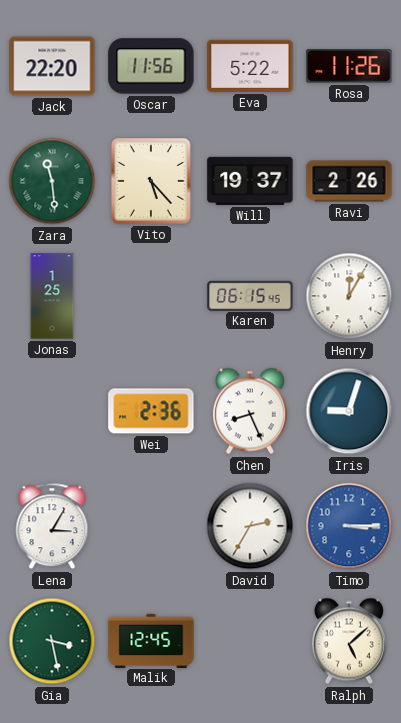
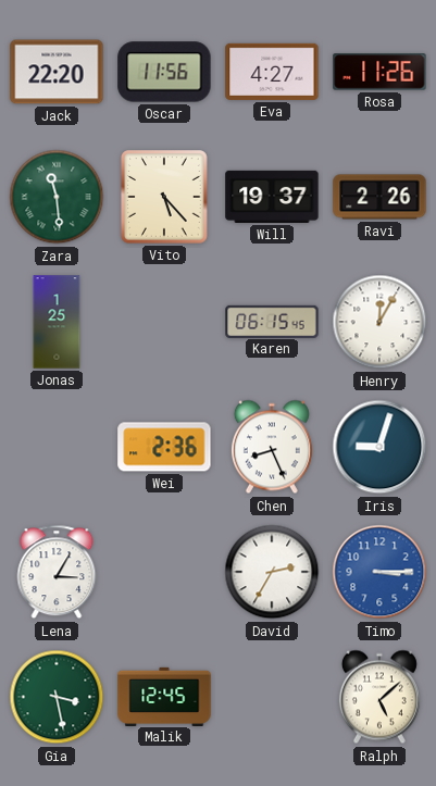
Eva: 5:22 -> 4:27 (272, 72)
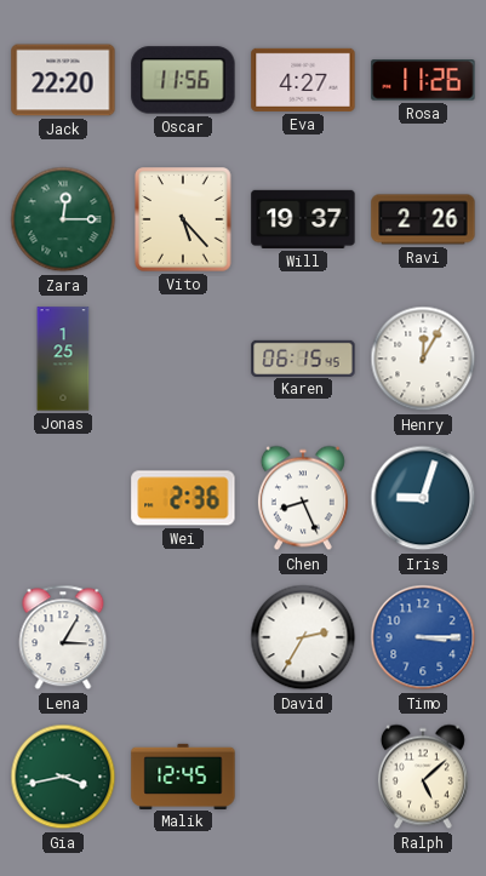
Zara: 11:29 -> 12:15 (63, 219)
Gia: 3:28 -> 3:43 (63, 777)
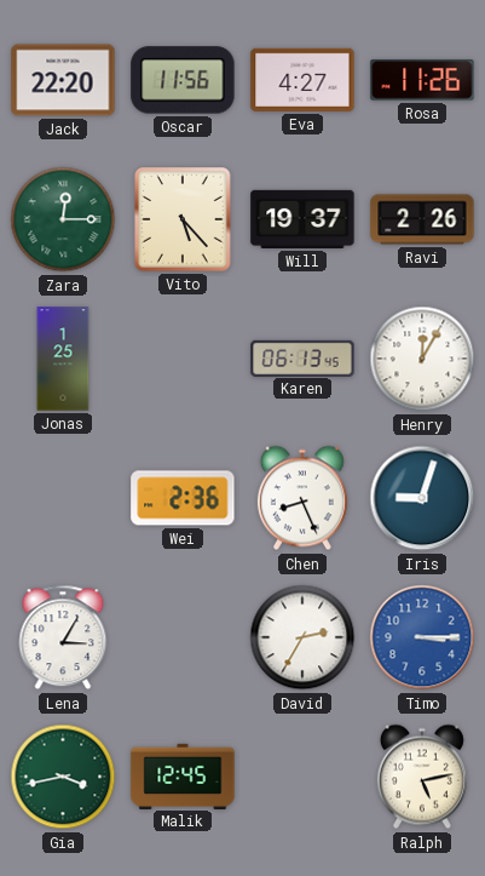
Karen: 06:15 -> 06:13 (302, 357)
Ralph: 5:08 -> 5:13 (422, 777)
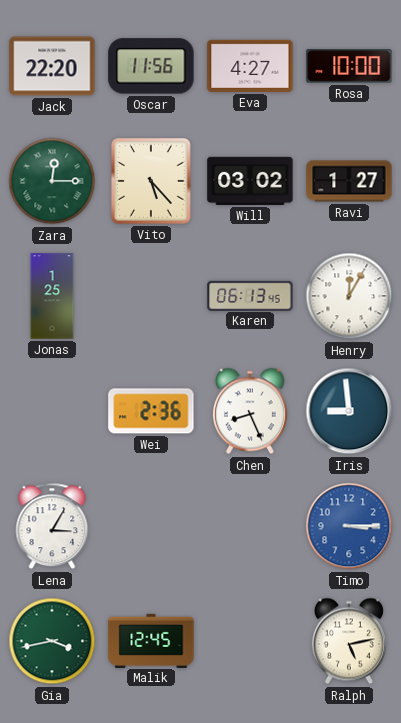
Rosa: 11:26 -> 10:00 (349, 66)
Will: 19:37 -> 03:02 (250, 181)
Ravi: 2:26 -> 1:27 (349, 181)
Iris: 9:03 -> 8:59 (349, 411)
David: 2:35 -> none (302, 637)
